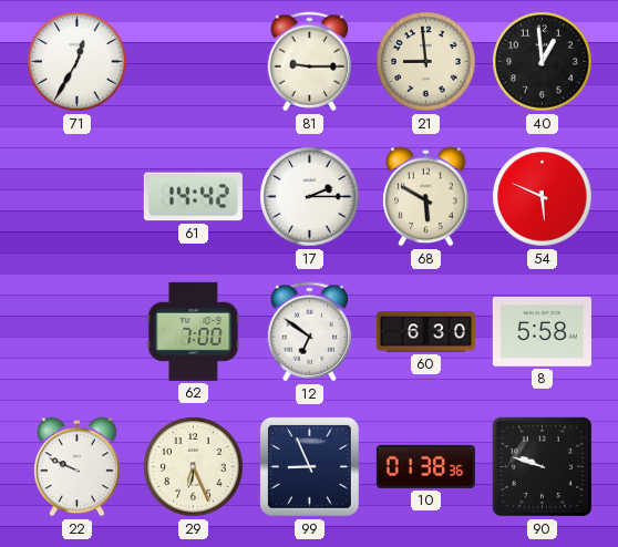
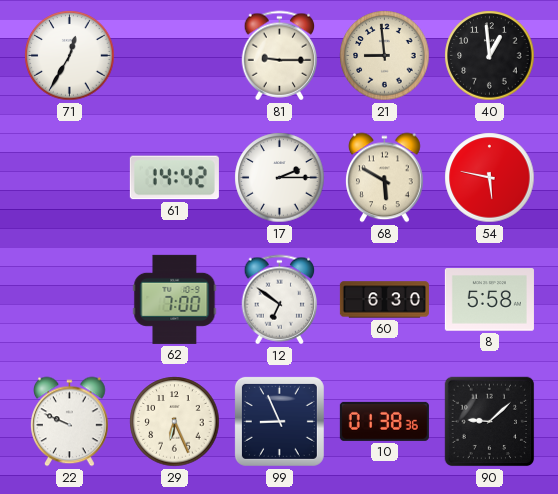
54: 5:49 -> 5:47 (490, 178)
90: 9:48 -> 9:08 (490, 422)
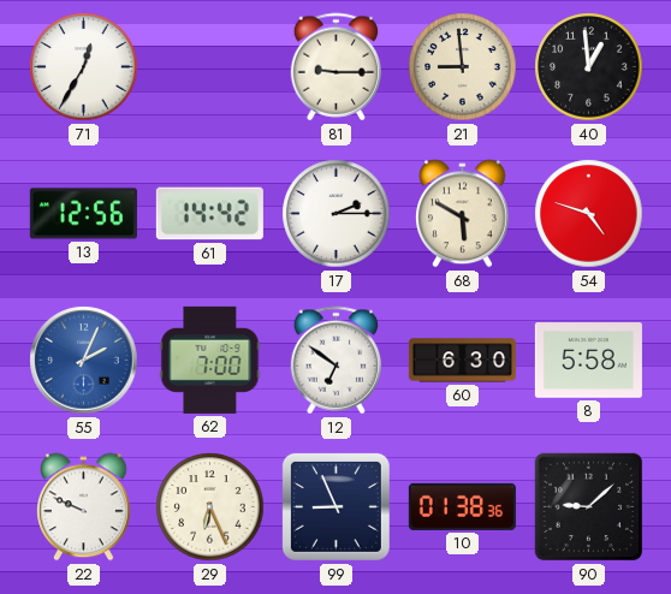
13: none -> 12:56 (83, 214)
54: 5:47 -> 4:48 (589, 214)
55: none -> 2:04 (84, 361)
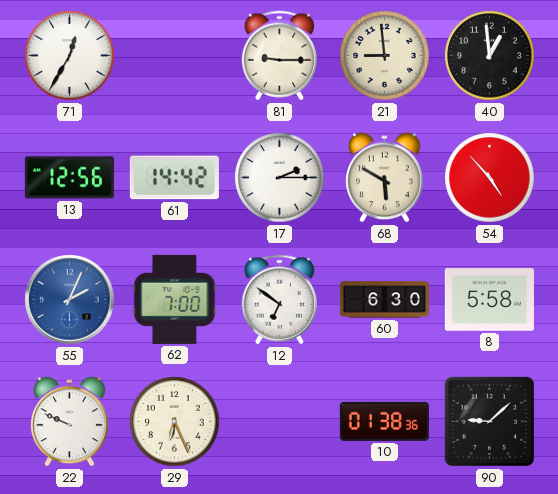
54: 4:48 -> 4:53 (490, 178)
99: 8:56 -> none (335, 506)
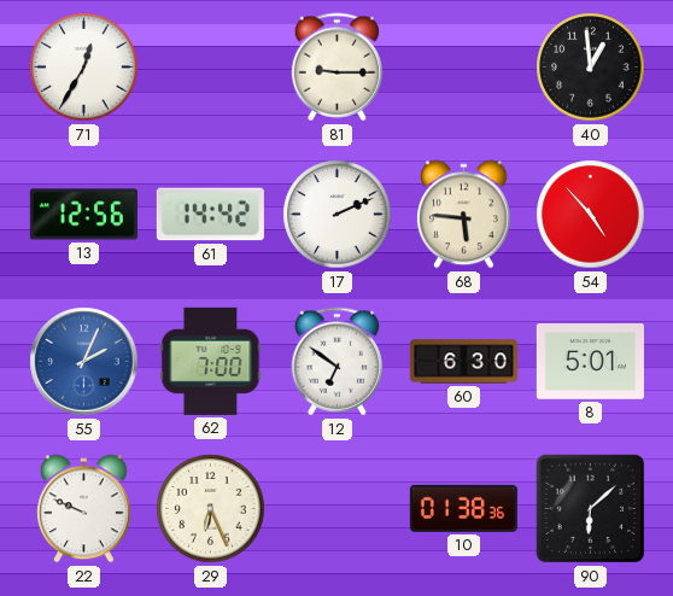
21: 8:59 -> none (385, 56)
17: 2:15 -> 2:11 (338, 215)
68: 5:50 -> 5:46 (464, 215)
8: 5:58 -> 5:01 (590, 362)
90: 9:08 -> 6:08 (591, 509)
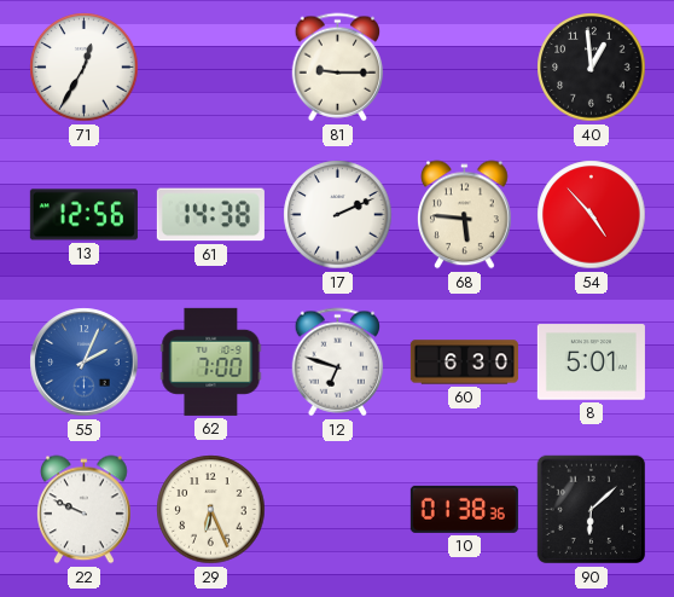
61: 14:42 -> 14:38 (210, 215)
12: 6:51 -> 6:48 (338, 363)
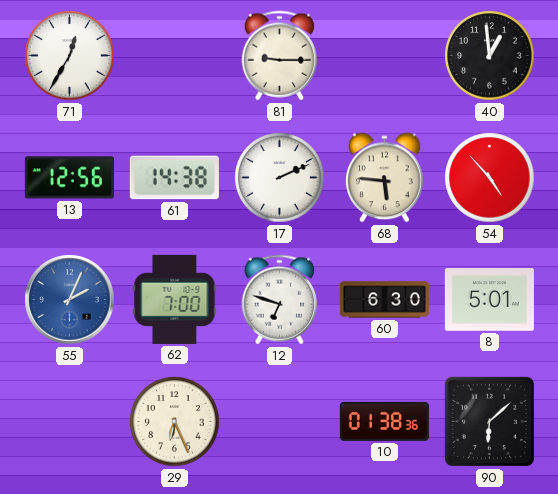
22: 9:49 -> none (85, 510)
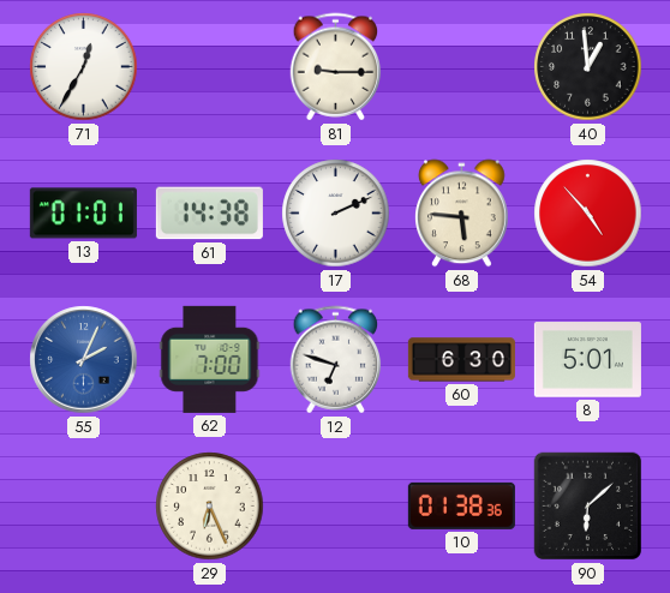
13: 12:56 -> 01:01 (83, 214)
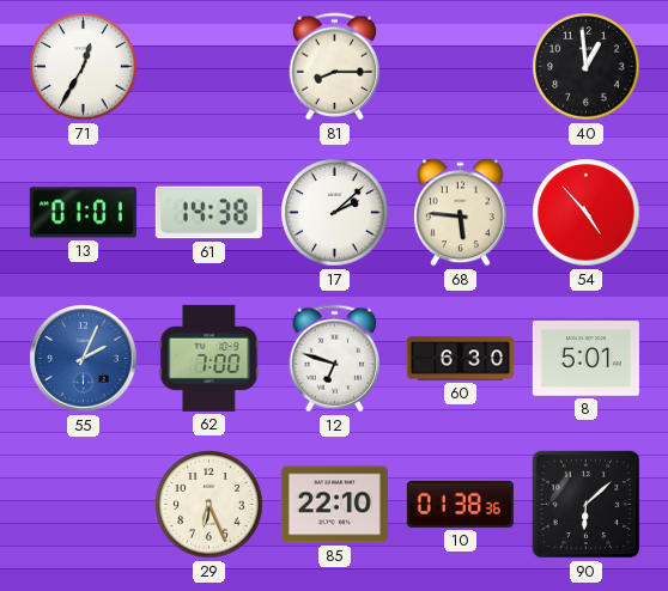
81: 9:15 -> 8:15 (335, 67)
17: 2:11 -> 2:08 (335, 213)
85: none -> 22:10 (334, 505)
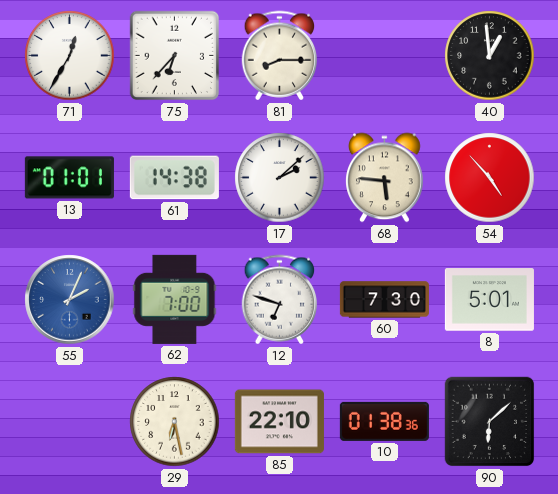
75: none -> 6:37 (175, 56)
60: 6:30 -> 7:30 (384, 300)
29: 6:26 -> 6:28 (175, 422)
